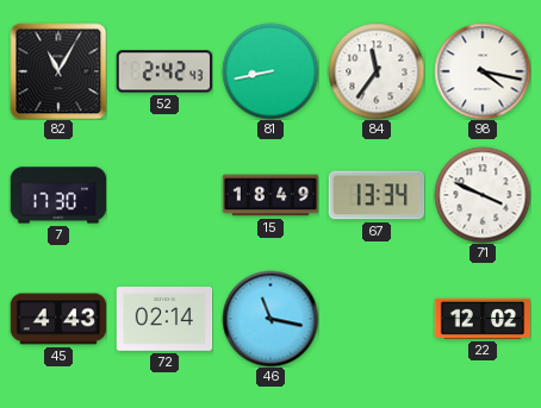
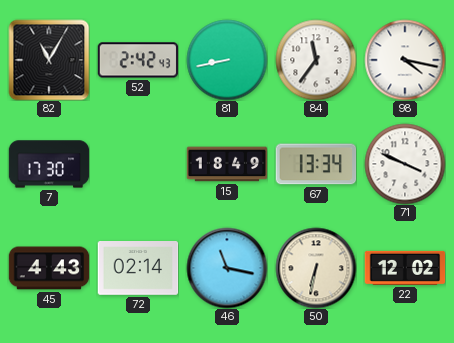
50: none -> 6:32 (316, 268)
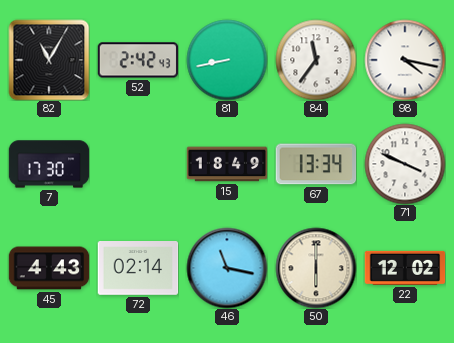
50: 6:32 -> 6:00 (316, 268)
